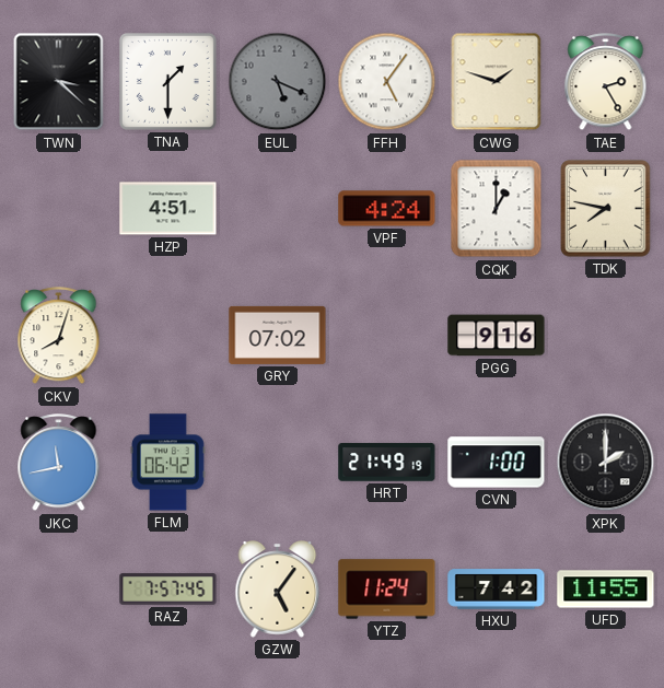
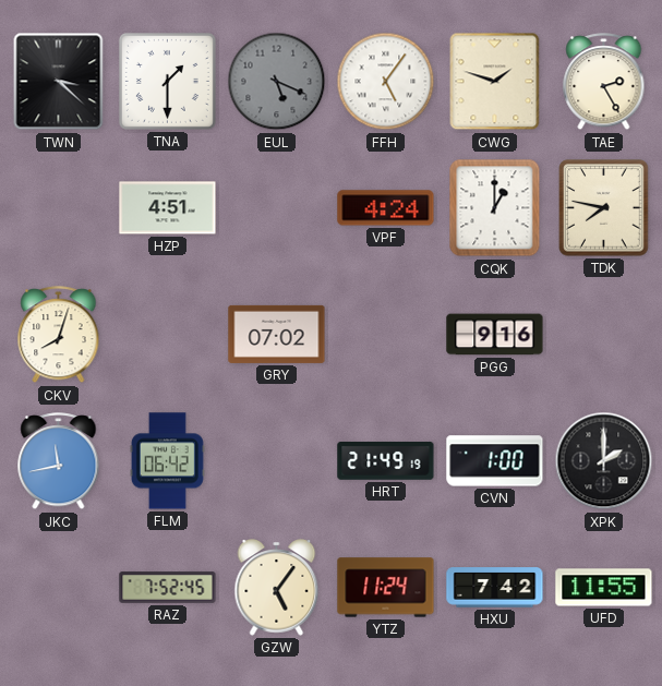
RAZ: 7:57 -> 7:52 (168, 588)
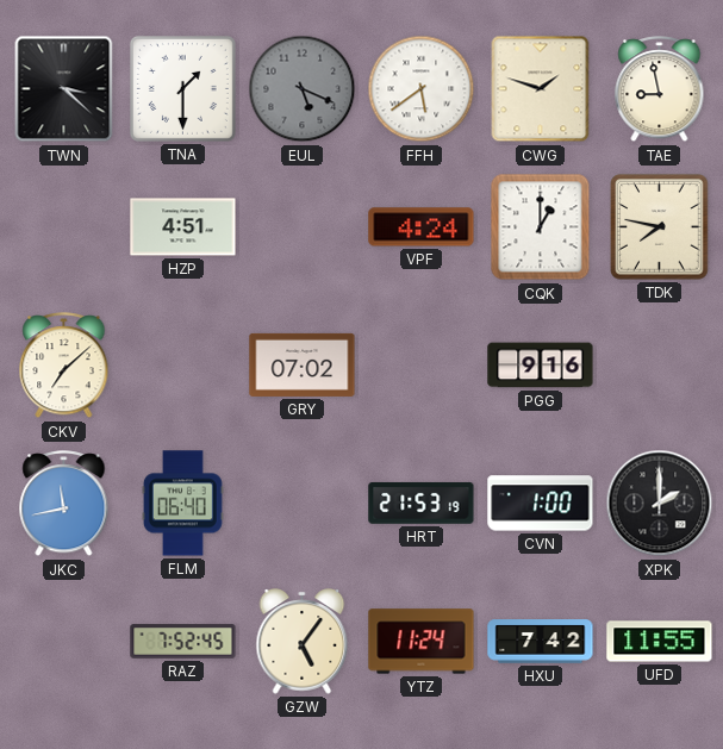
FFH: 5:06 -> 5:39 (422, 89)
TAE: 2:25 -> 8:58 (660, 89)
CKV: 8:03 -> 7:08 (64, 366)
FLM: 06:42 -> 06:40 (182, 504)
HRT: 21:49 -> 21:53 (422, 503)
